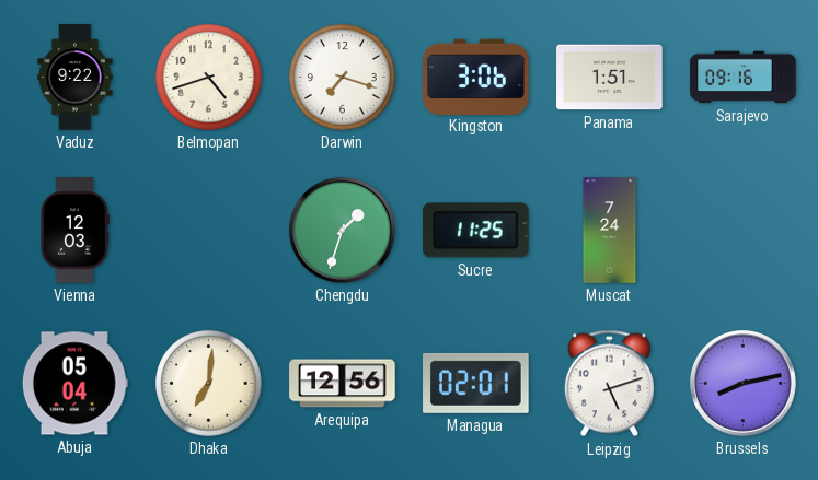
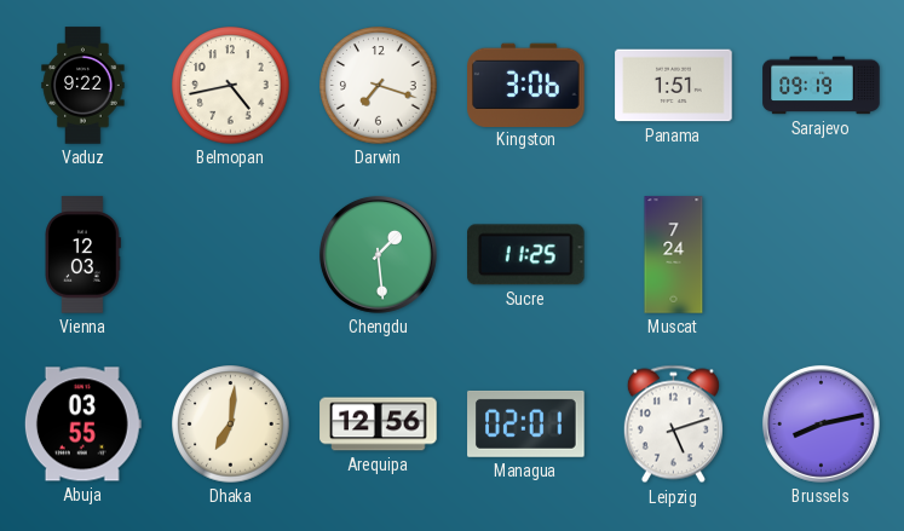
Belmopan: 4:42 -> 4:43 (231, 86)
Sarajevo: 09:16 -> 09:19 (822, 86)
Chengdu: 1:33 -> 1:29 (378, 254)
Abuja: 05:04 -> 03:55 (82, 425)
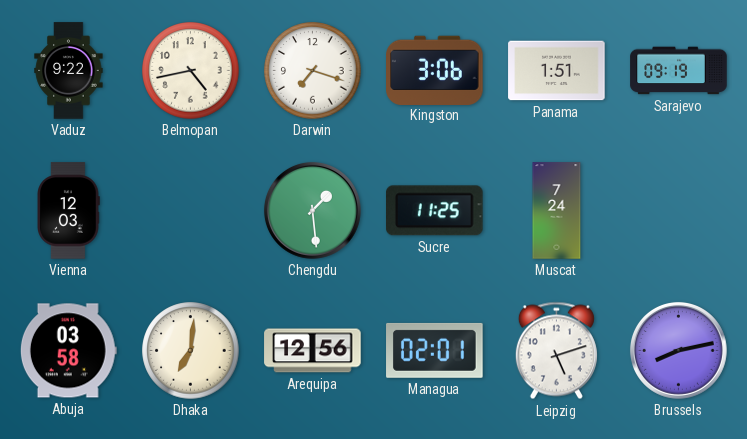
Abuja: 03:55 -> 03:58 (68, 351)
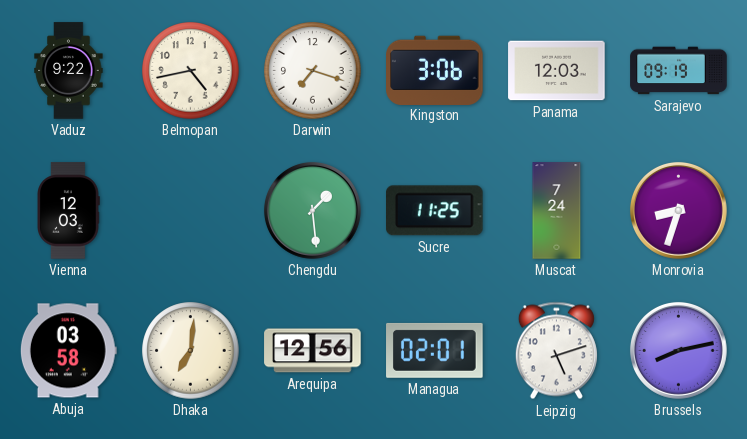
Panama: 1:51 -> 12:03 (557, 71)
Monrovia: none -> 8:33 (678, 210)
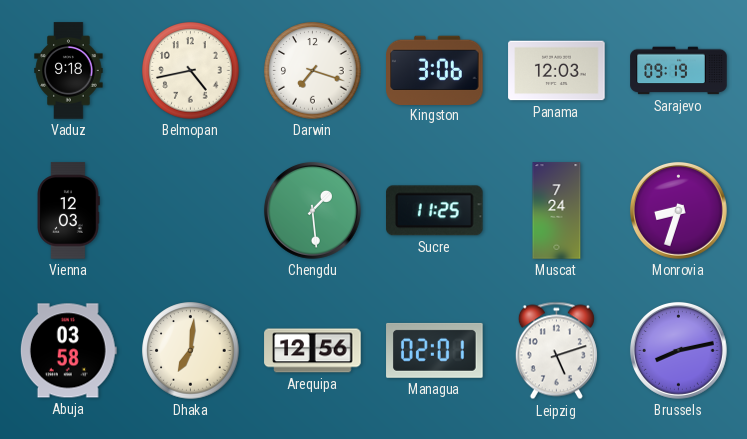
Vaduz: 9:22 -> 9:18 (69, 71)
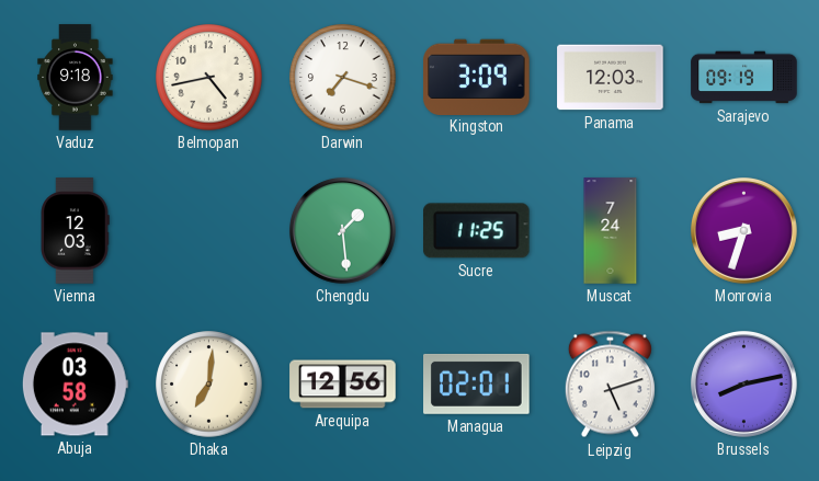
Kingston: 3:06 -> 3:09 (477, 77)
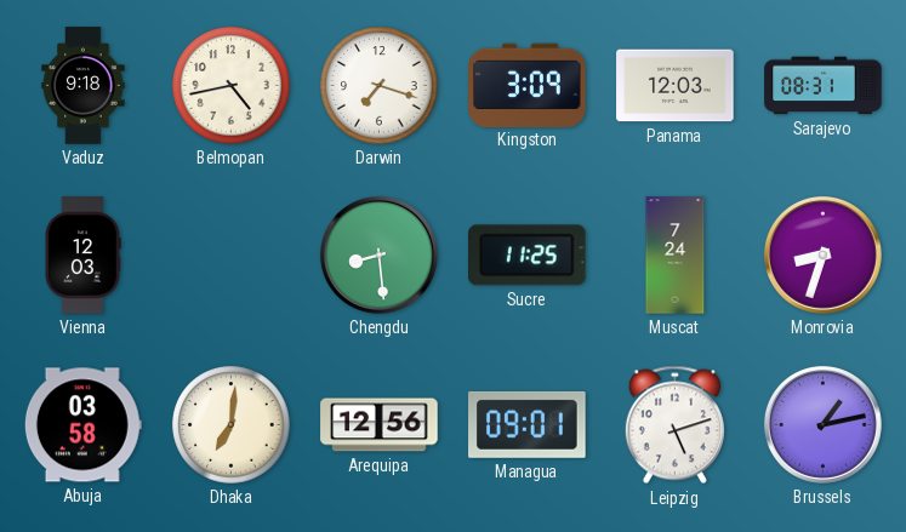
Sarajevo: 09:19 -> 08:31 (824, 86)
Chengdu: 1:29 -> 8:29 (378, 254)
Managua: 02:01 -> 09:01 (528, 424)
Brussels: 8:13 -> 1:13 (822, 424)
